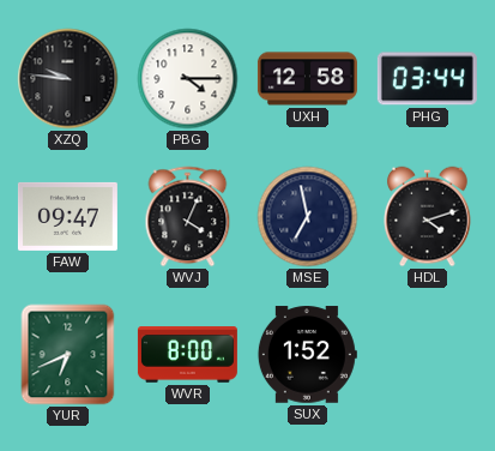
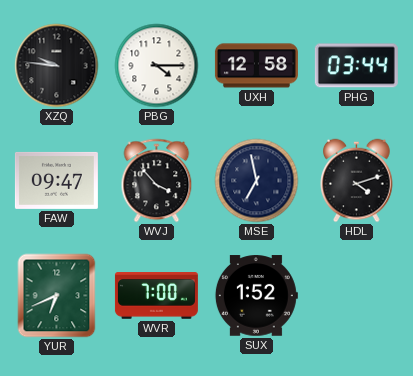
WVJ: 4:04 -> 3:53 (157, 181)
WVR: 8:00 -> 7:00 (156, 296)
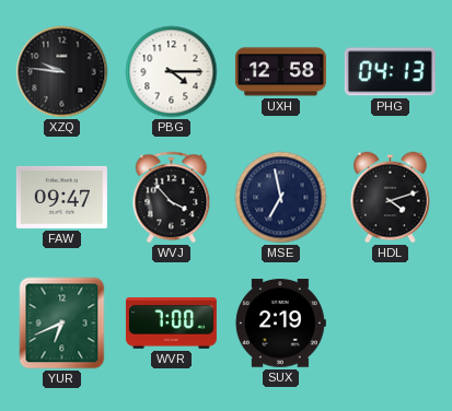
PHG: 03:44 -> 04:13 (390, 72)
SUX: 1:52 -> 2:19 (280, 324)
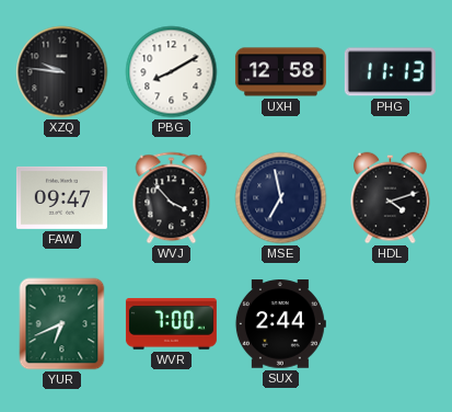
PBG: 4:15 -> 8:10 (172, 72)
PHG: 04:13 -> 11:13 (390, 72)
SUX: 2:19 -> 2:44 (280, 324)
